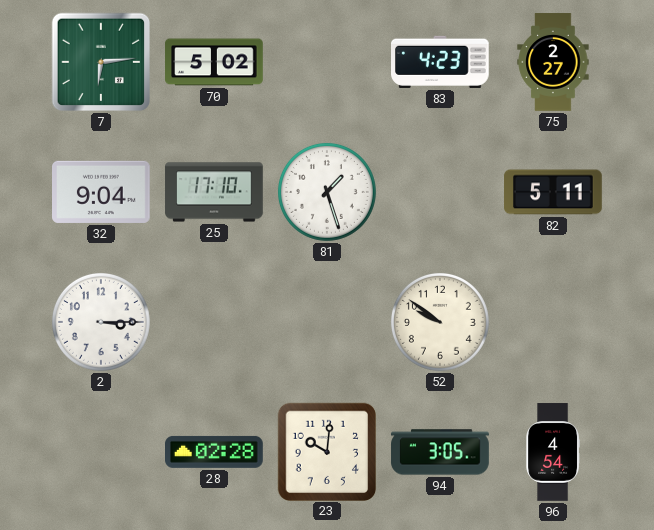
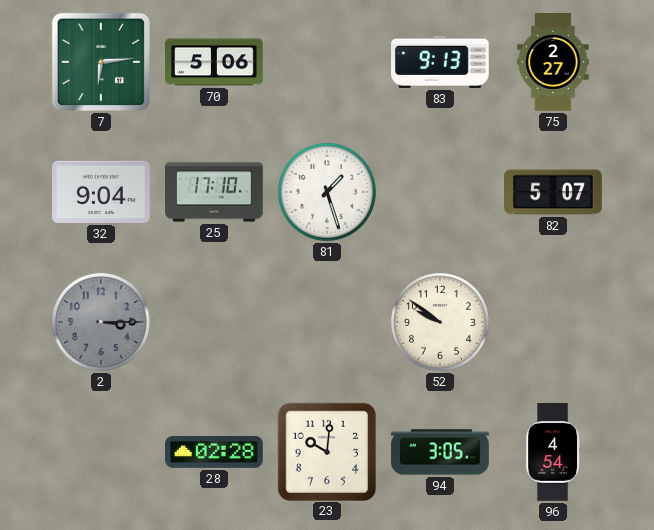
70: 5:02 -> 5:06 (214, 62)
83: 4:23 -> 9:13 (441, 62)
82: 5:11 -> 5:07 (553, 192)
2 dial: white -> grey (101, 322)
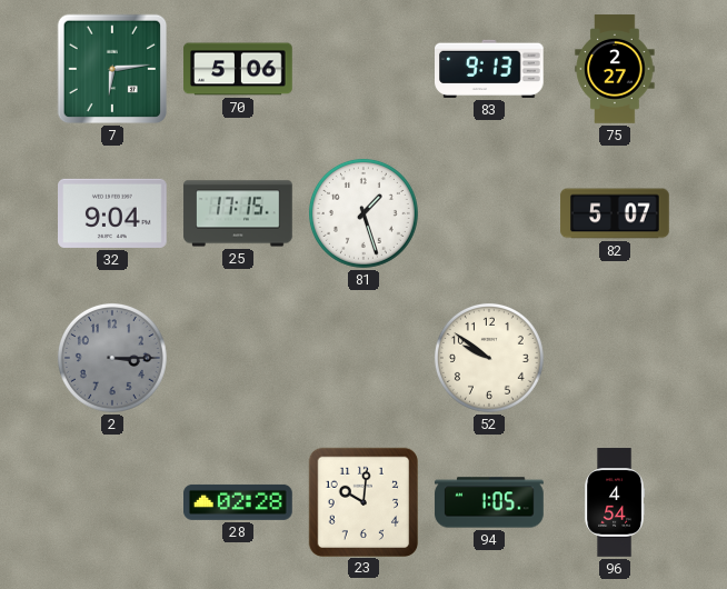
25: 17:10 -> 17:15 (238, 213)
94: 3:05 -> 1:05 (489, 502)
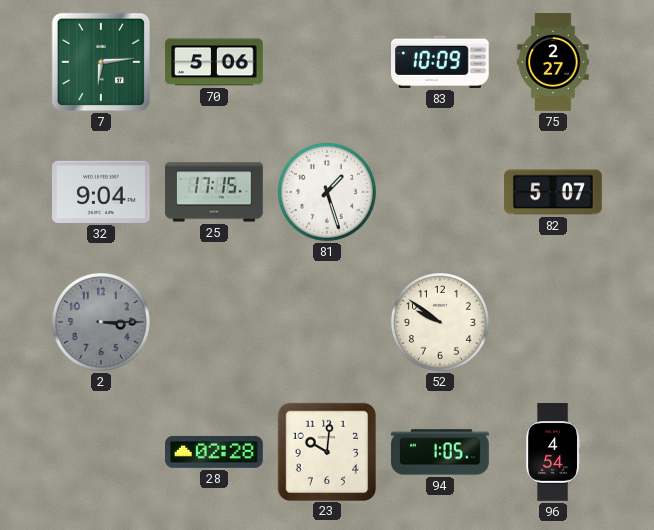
83: 9:13 -> 10:09 (441, 62)
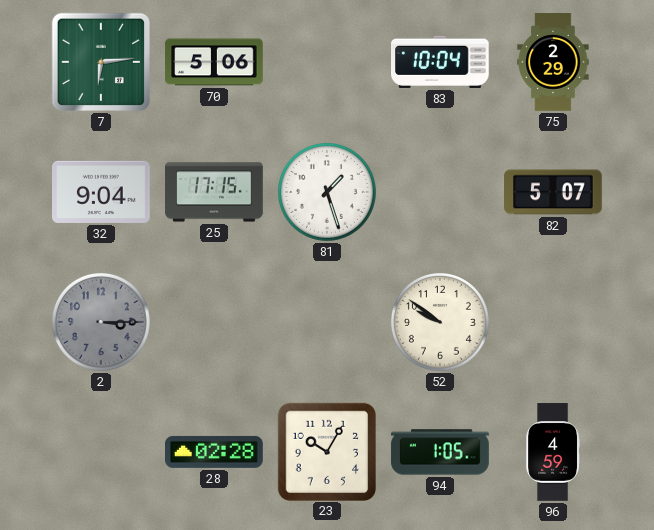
83: 10:09 -> 10:04 (441, 62)
75: 2:27 -> 2:29 (553, 62)
23: 10:01 -> 10:05 (326, 451)
96: 4:54 -> 4:59 (552, 452)
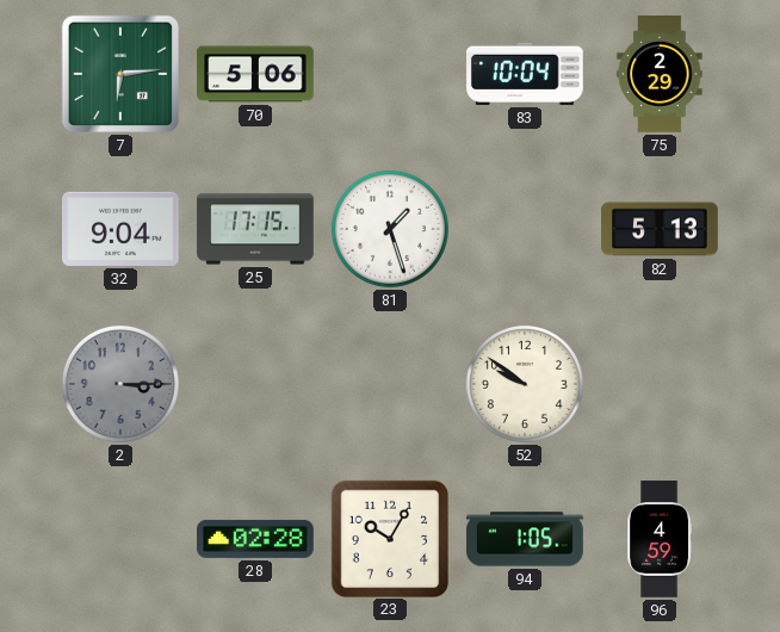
82: 5:07 -> 5:13 (660, 229)
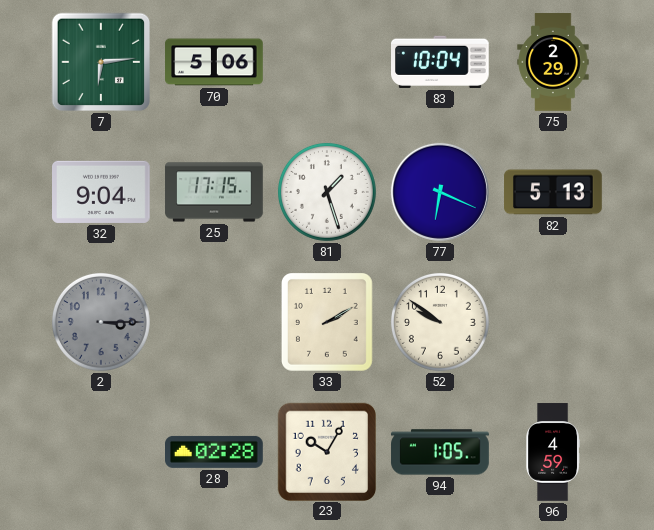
77: none -> 6:19 (440, 192)
33: none -> 2:10 (327, 323)
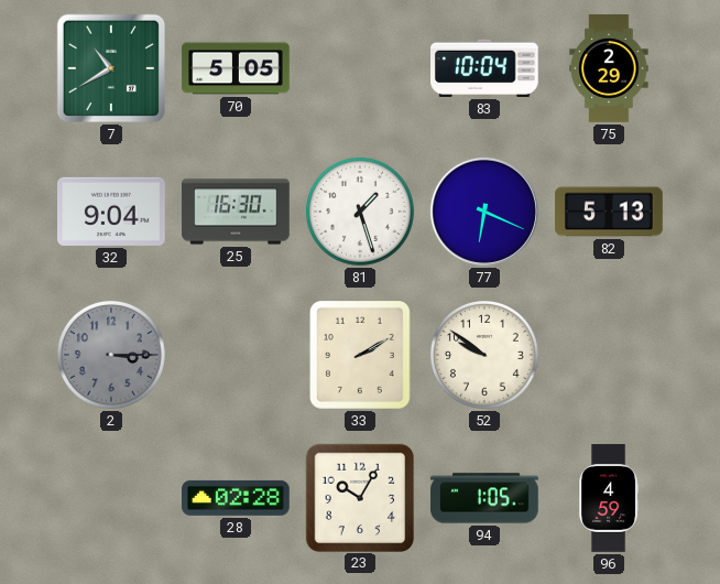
7: 6:14 -> 10:40 (111, 68)
70: 5:06 -> 5:05 (236, 68)
25: 17:15 -> 16:30 (236, 212)
